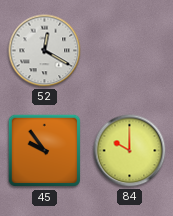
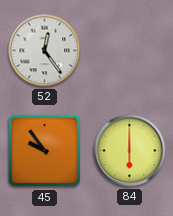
52: 12:20 -> 12:24 (45, 51)
84: 10:00 -> 6:00 (130, 151)
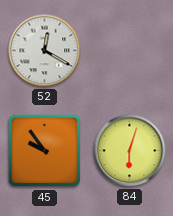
52: 12:24 -> 12:20 (45, 51)
84: 6:00 -> 6:03 (130, 151)
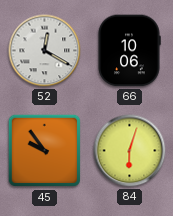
66: none -> 10:06 (129, 51)
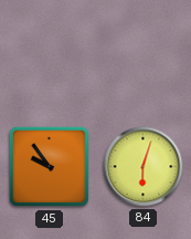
52: 12:20 -> none (45, 51)
66: 10:06 -> none (129, 51)
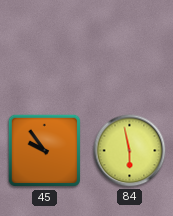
84: 6:03 -> 5:58 (130, 151)
